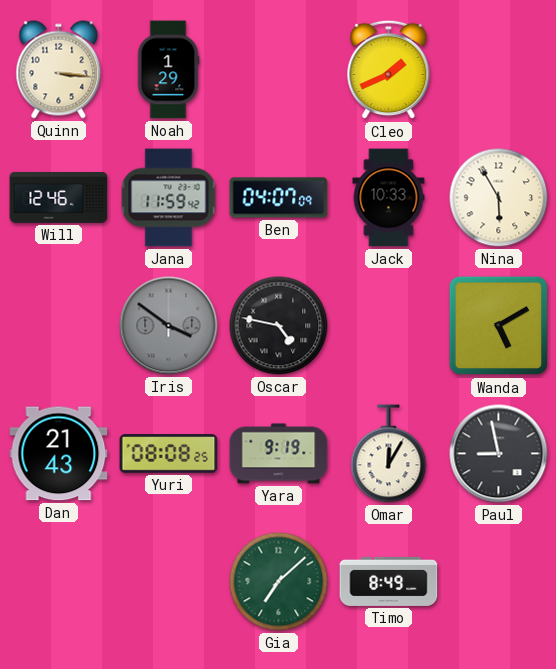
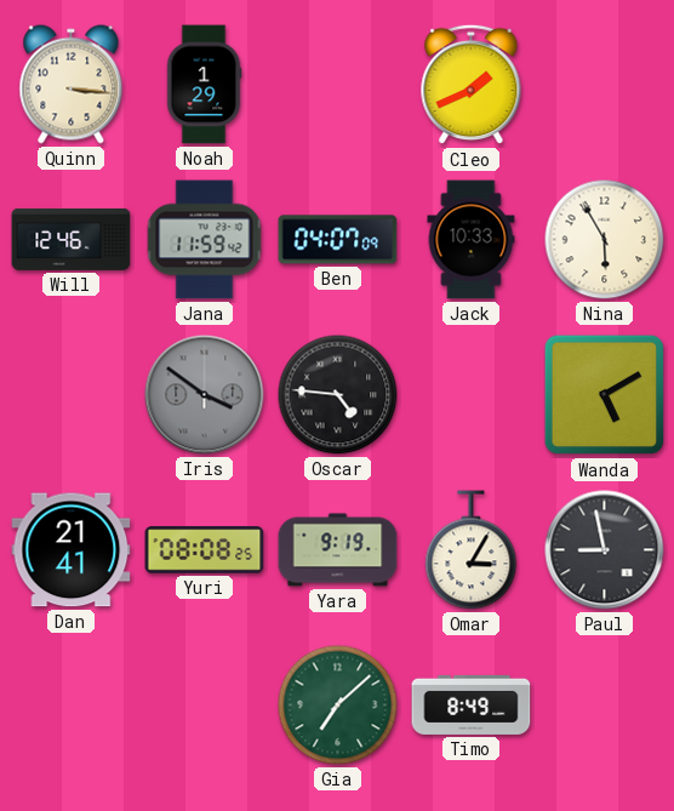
Oscar: 4:47 -> 4:46 (338, 395)
Dan: 21:43 -> 21:41 (72, 550)
Omar: 12:05 -> 3:05 (472, 550)
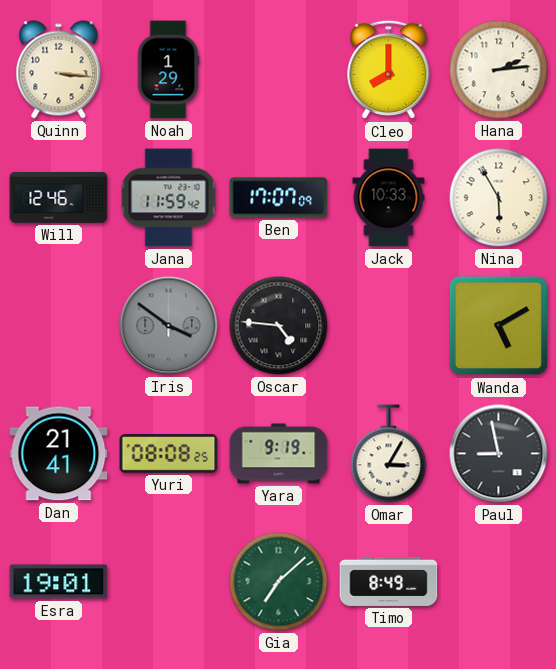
Cleo: 1:41 -> 8:00 (389, 70)
Hana: none -> 2:14 (499, 70)
Ben: 04:07 -> 17:07 (279, 198)
Esra: none -> 19:01 (59, 582)
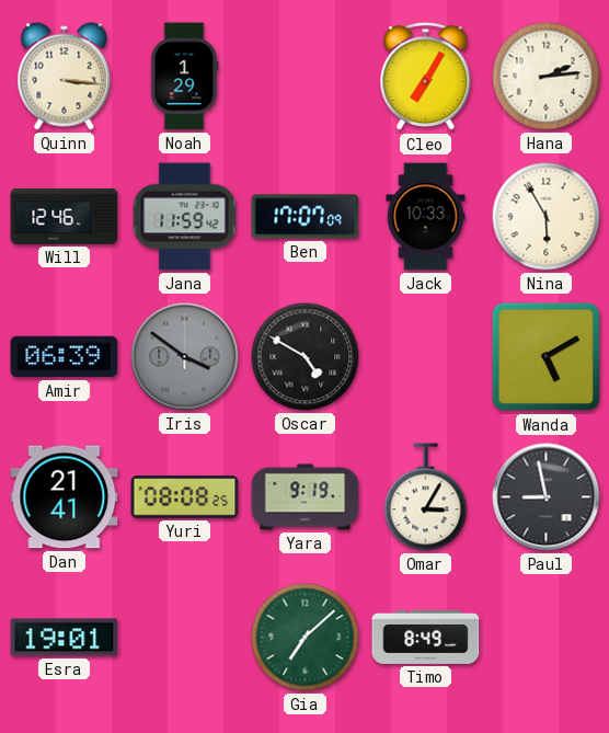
Cleo: 8:00 -> 7:05 (426, 77)
Amir: none -> 06:39 (65, 357)
Oscar: 4:46 -> 4:50 (306, 357)
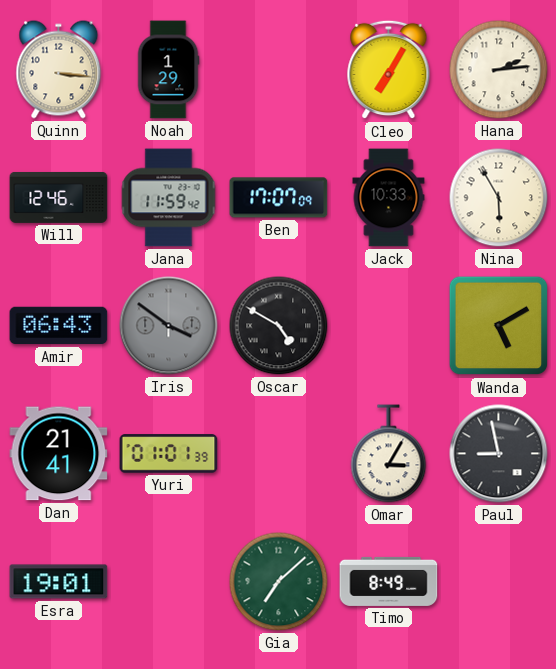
Amir: 06:39 -> 06:43 (59, 326)
Yuri: 08:08 -> 01:01 (169, 454)
Yara: 9:19 -> none (306, 497)
